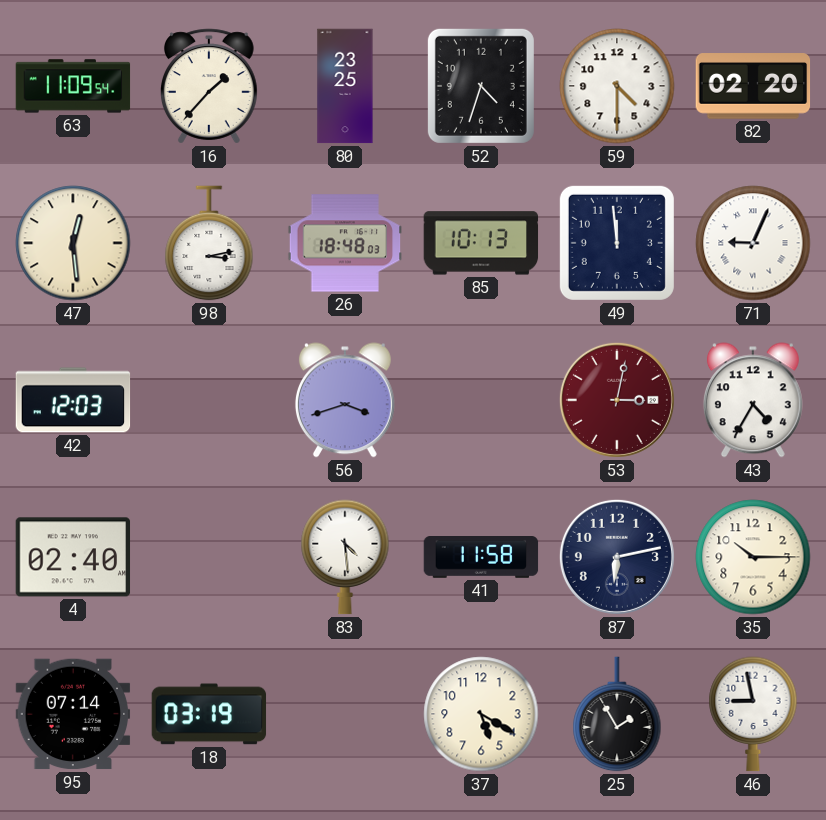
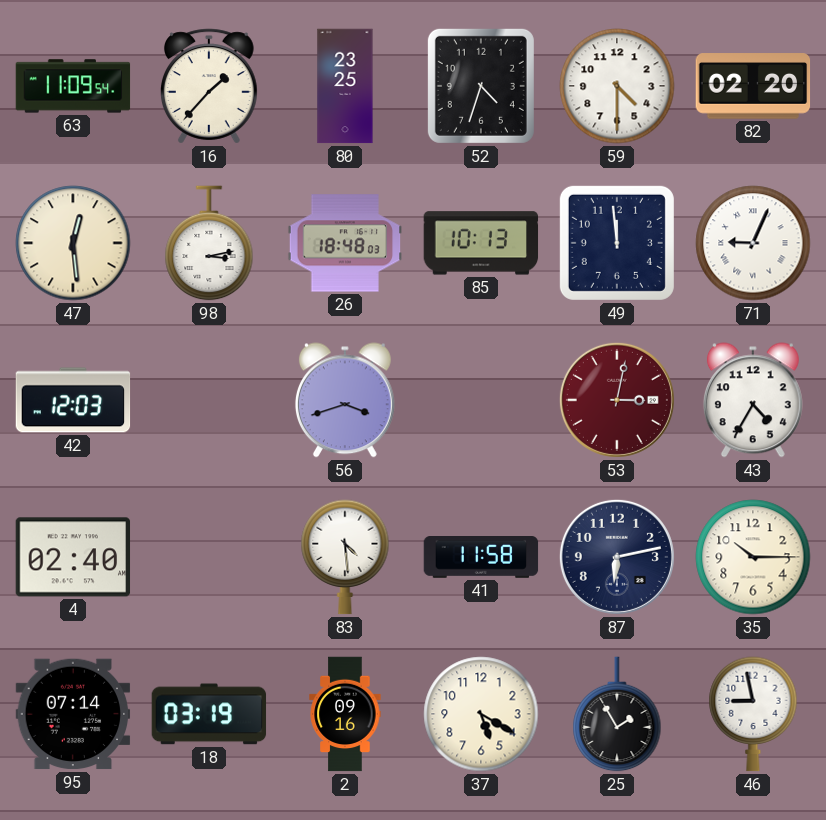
2: none -> 09:16 (345, 714)
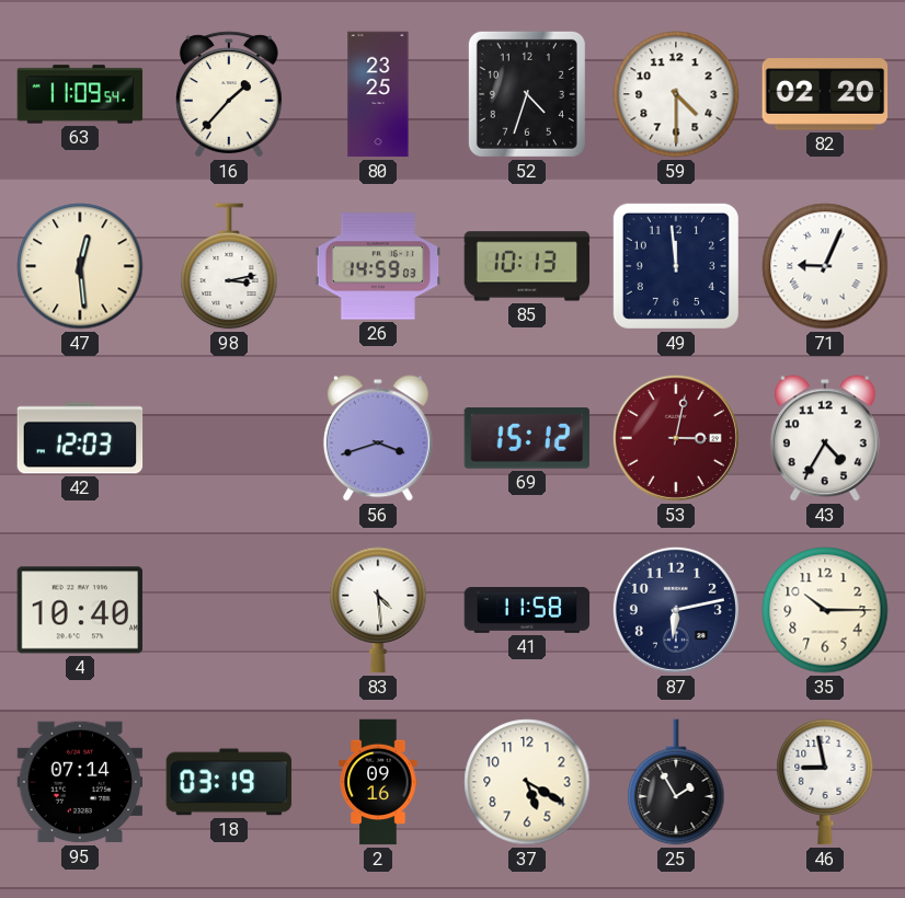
26: 18:48 -> 14:59 (378, 266)
69: none -> 15:12 (527, 438)
4: 02:40 -> 10:40 (80, 610)
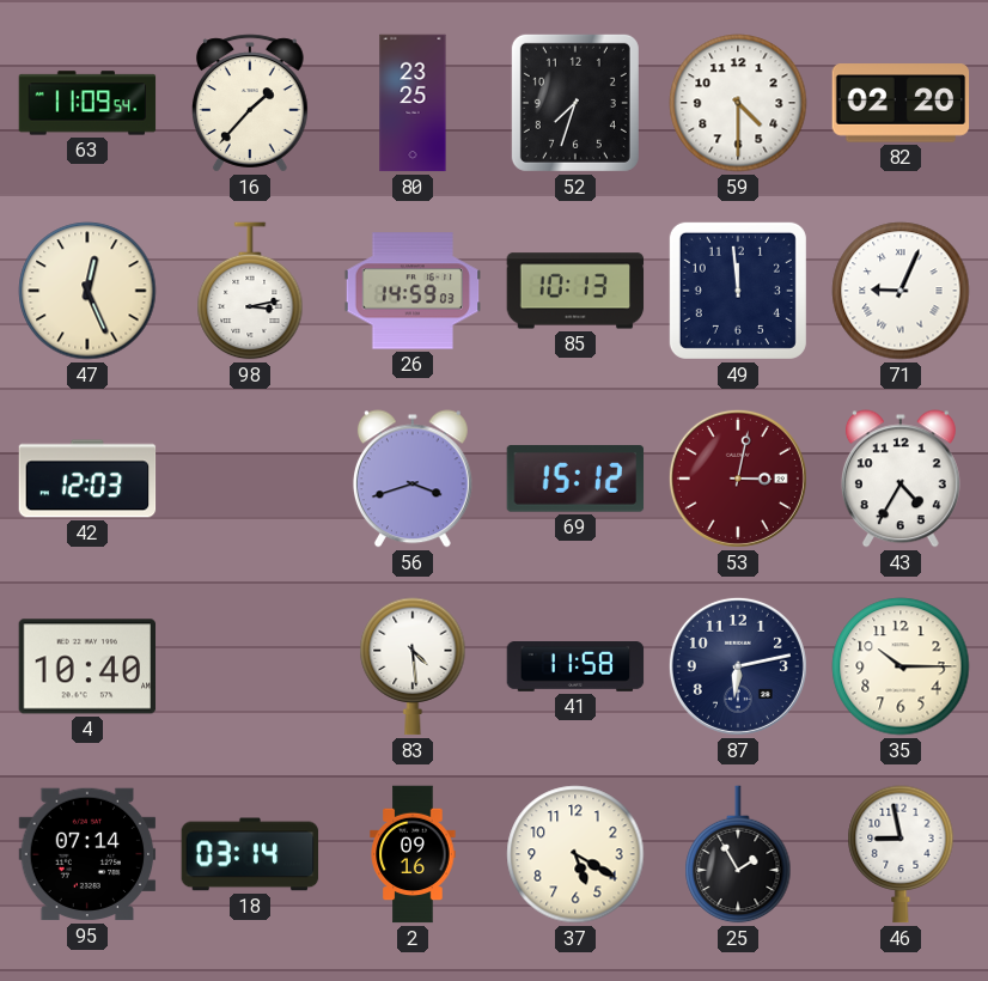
52: 4:33 -> 7:33 (575, 103)
47: 12:29 -> 12:26 (87, 291)
18: 03:19 -> 03:14 (250, 854)
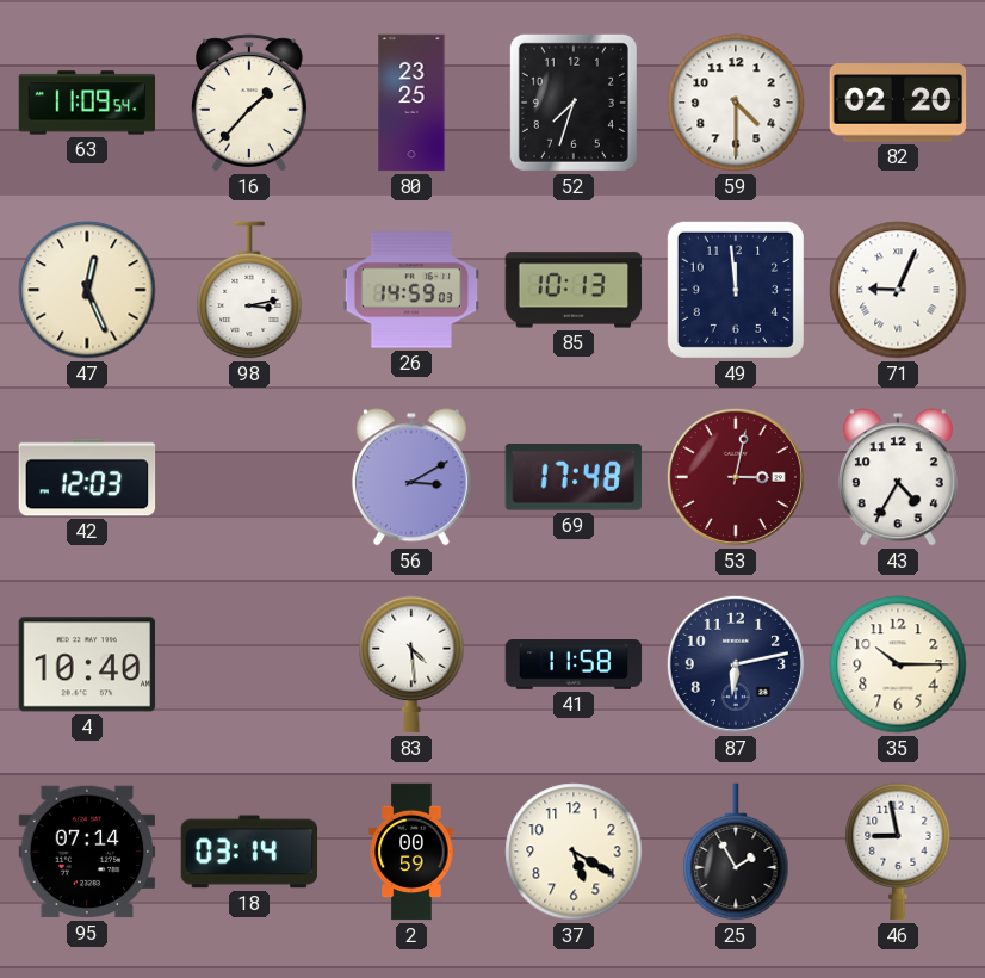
56: 3:42 -> 3:10 (411, 477)
69: 15:12 -> 17:48 (574, 477)
2: 09:16 -> 00:59 (411, 852)
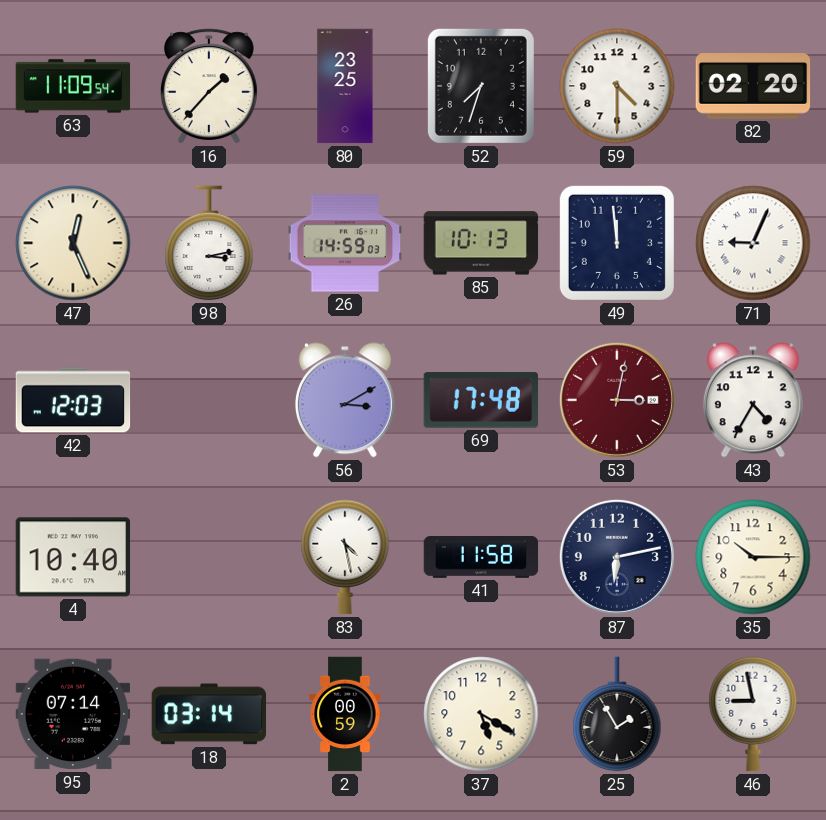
83: 4:29 -> 4:28 (345, 557)
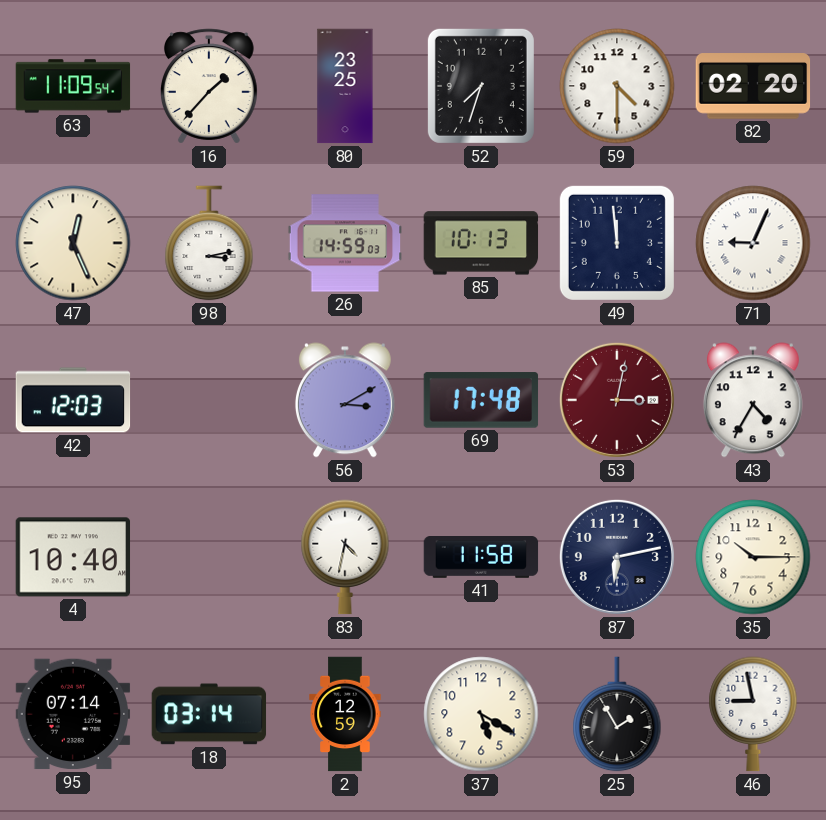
83: 4:28 -> 4:32 (345, 557)
2: 00:59 -> 12:59 (345, 714)
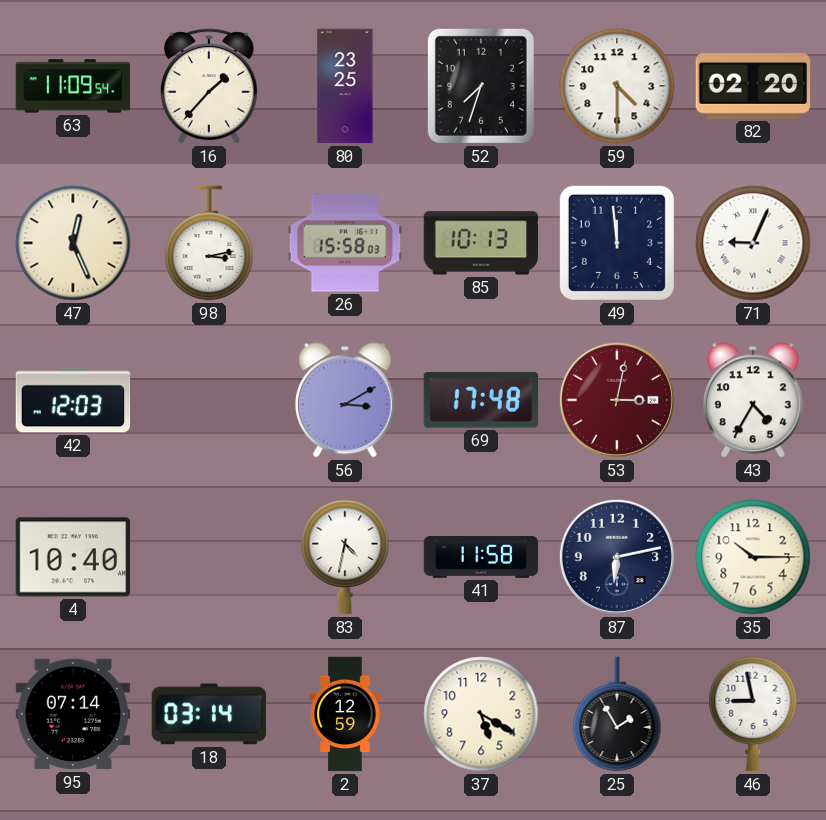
26: 14:59 -> 15:58 (345, 243)
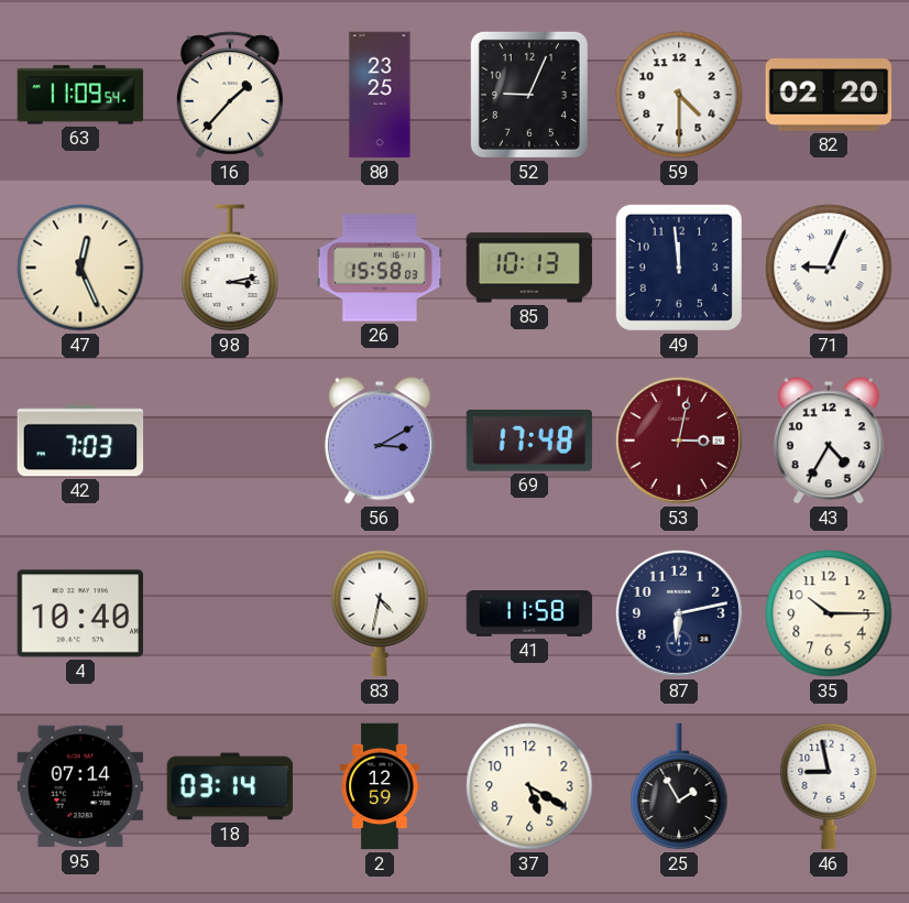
52: 7:33 -> 9:04 (529, 95)
42: 12:03 -> 7:03 (80, 440)
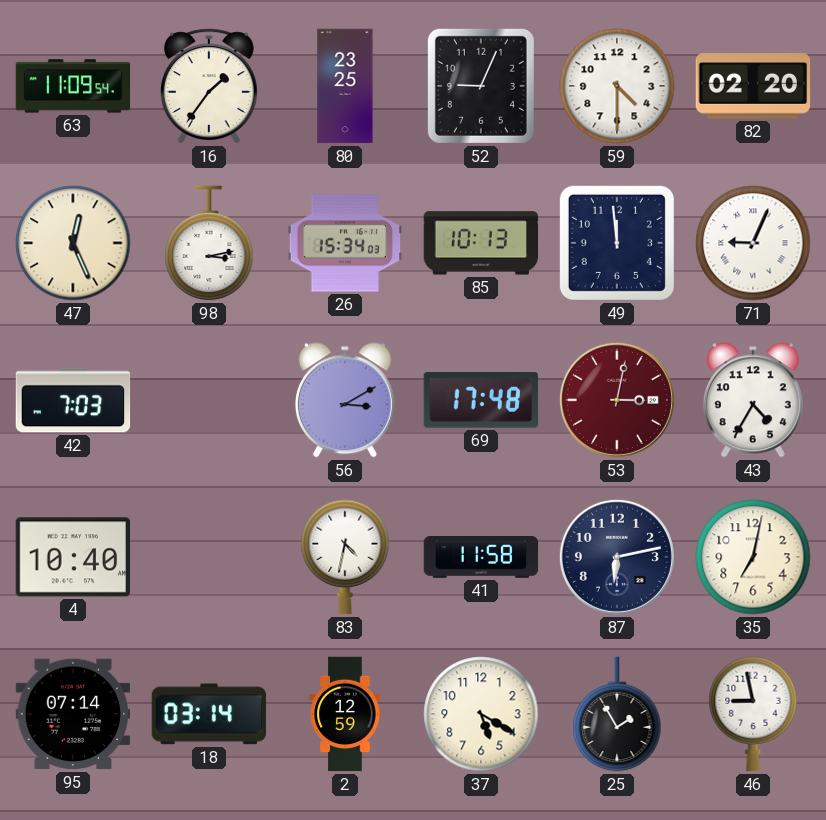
16: 1:37 -> 1:36 (210, 86)
26: 15:58 -> 15:34 (345, 243)
35: 10:15 -> 7:02 (753, 557)
